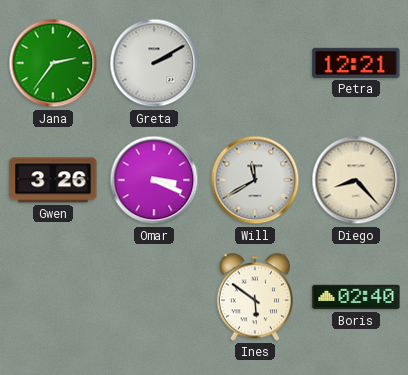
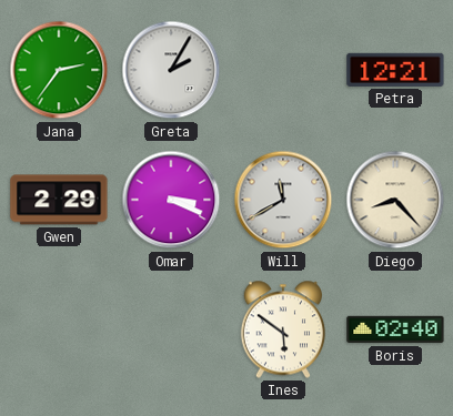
Greta: 2:10 -> 2:05 (171, 70)
Gwen: 3:26 -> 2:29 (59, 200)
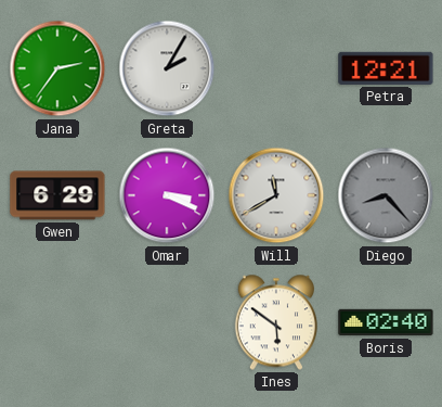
Gwen: 2:29 -> 6:29 (57, 195)
Diego dial: cream -> grey (386, 195)
